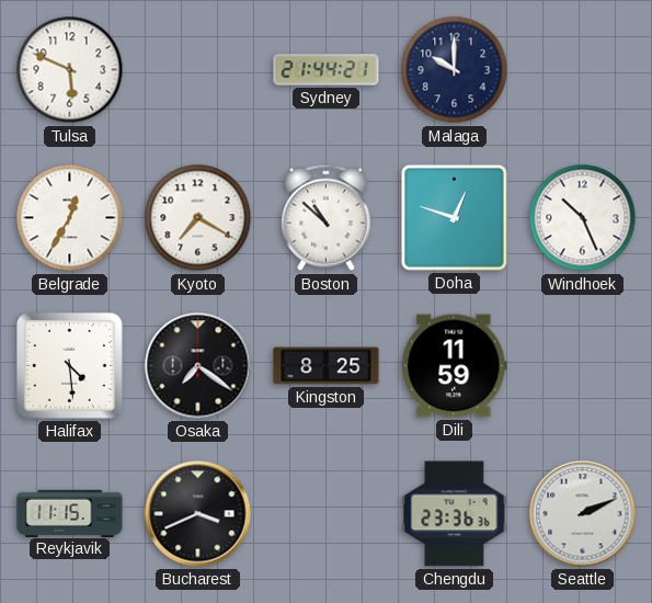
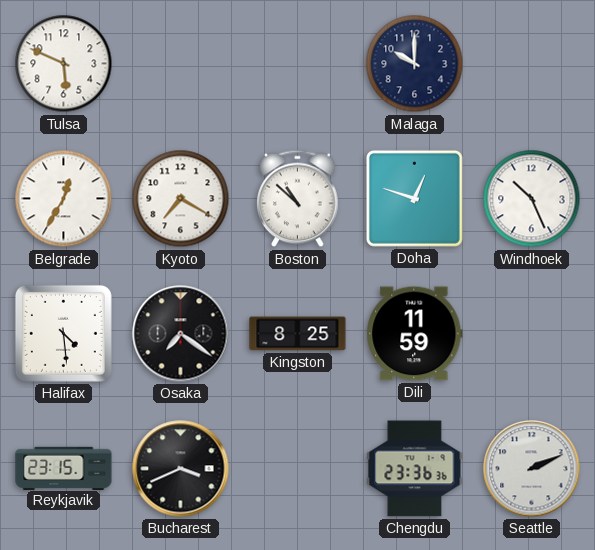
Sydney: 21:44 -> none (327, 70)
Reykjavik: 11:15 -> 23:15 (64, 468)
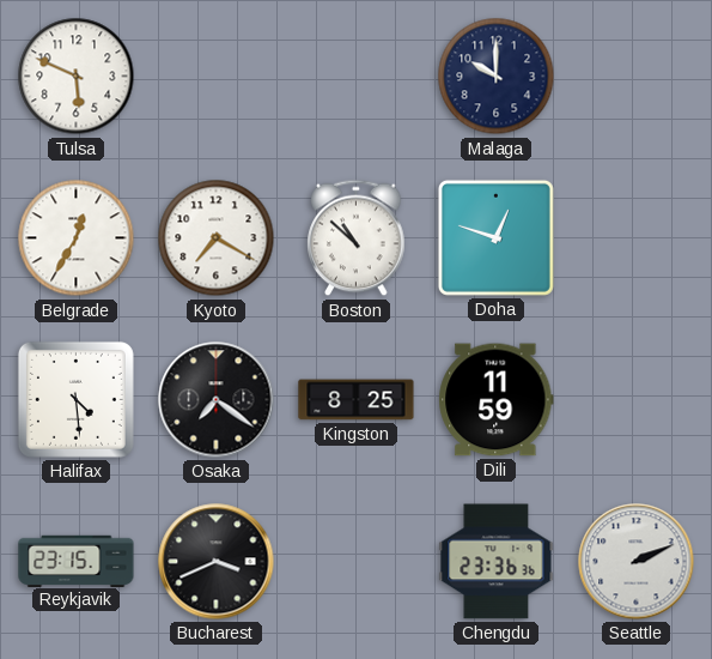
Windhoek: 10:26 -> none (532, 199)
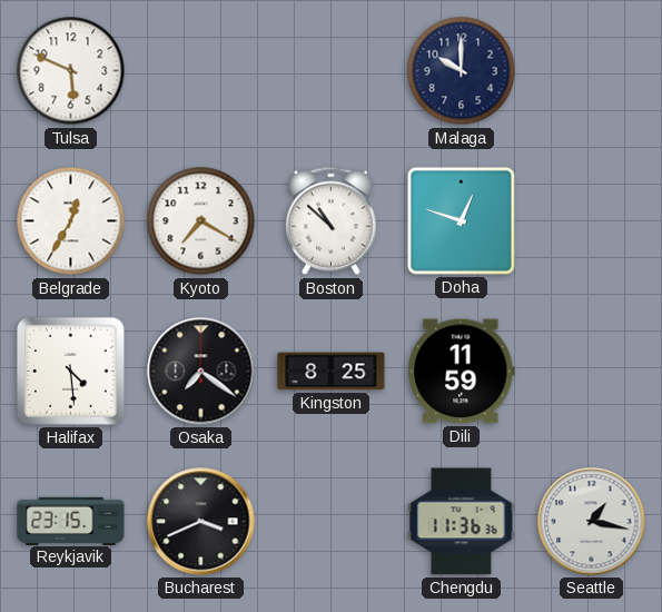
Chengdu: 23:36 -> 11:36 (462, 522)
Seattle: 2:11 -> 1:17 (592, 522)
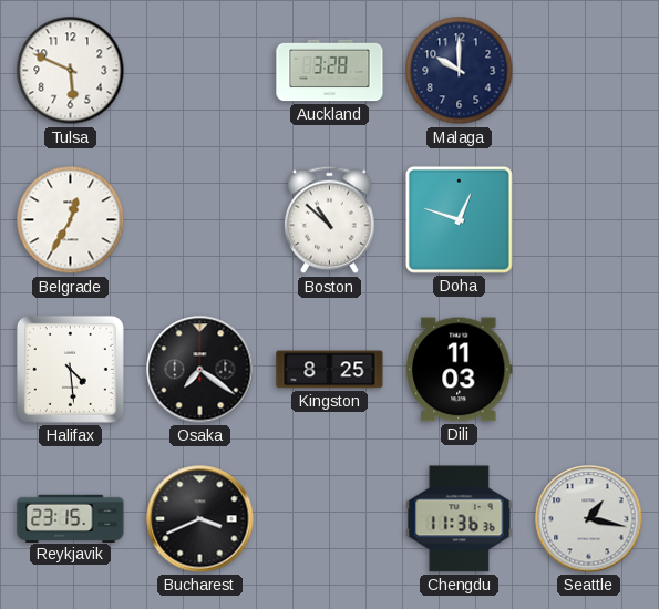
Auckland: none -> 3:28 (330, 71)
Kyoto: 7:20 -> none (201, 221)
Dili: 11:59 -> 11:03 (460, 370)
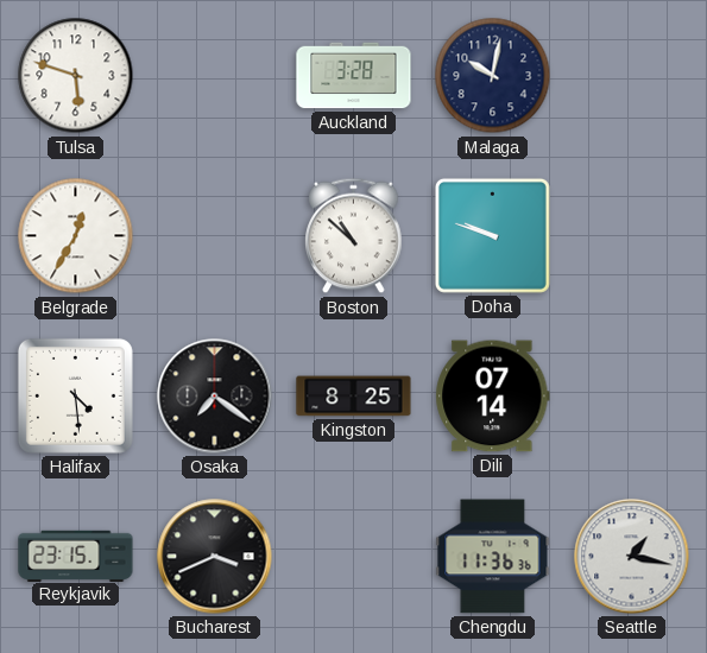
Tulsa: 5:49 -> 5:48 (76, 76)
Malaga: 10:00 -> 10:02 (493, 76)
Doha: 12:48 -> 9:48 (492, 235)
Dili: 11:03 -> 07:14 (493, 397)
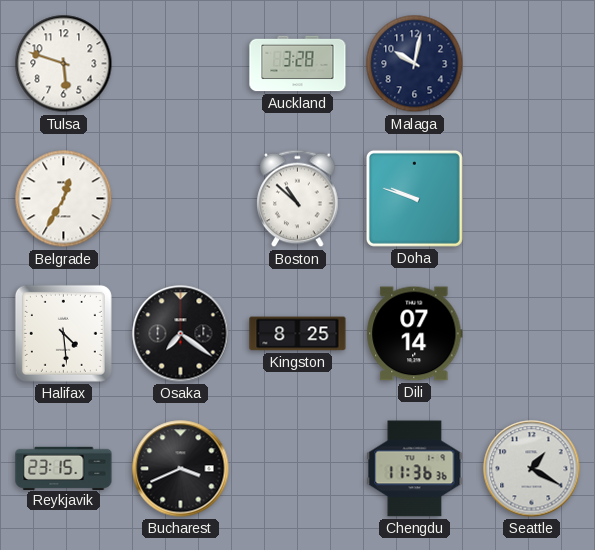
Seattle: 1:17 -> 1:20 (532, 469)
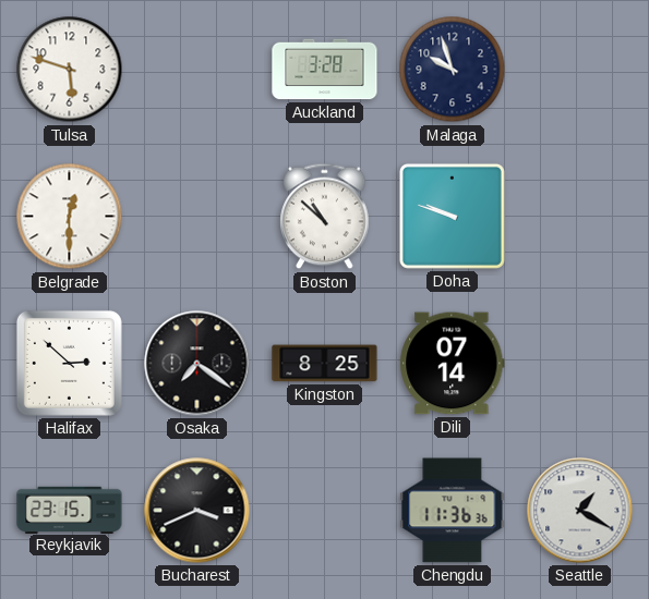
Malaga: 10:02 -> 9:57 (453, 70)
Belgrade: 12:35 -> 12:30 (70, 217)
Halifax: 4:29 -> 2:52 (69, 363)
